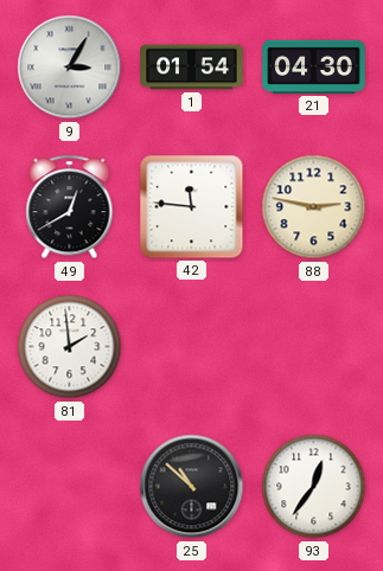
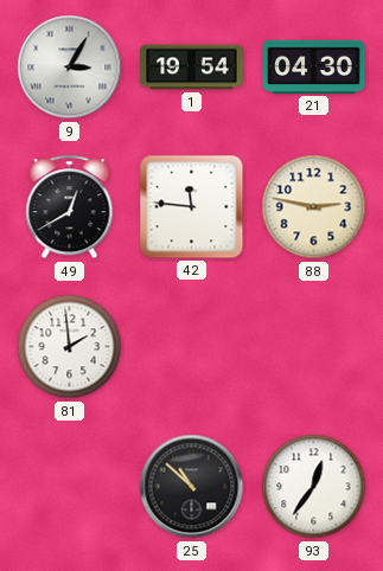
1: 01:54 -> 19:54 (192, 68)
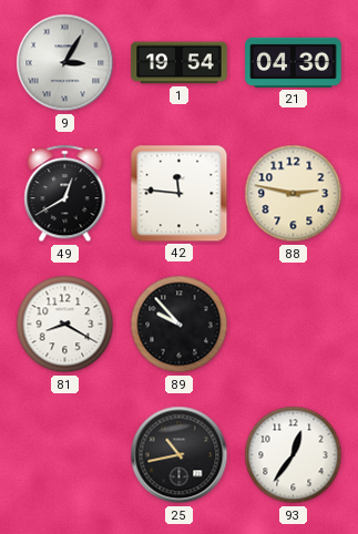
81: 1:59 -> 8:20 (65, 325)
89: none -> 9:53 (180, 325)
25: 10:52 -> 10:43 (180, 455)
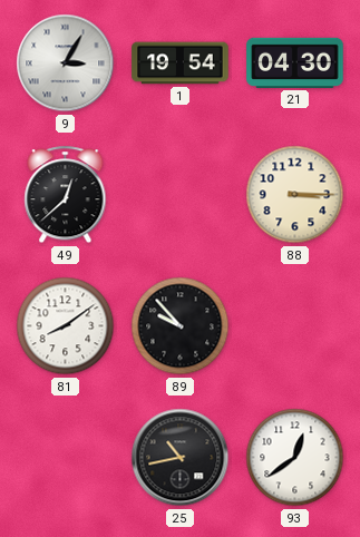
49: 12:40 -> 12:38 (66, 195)
42: 11:46 -> none (180, 194)
88: 2:47 -> 3:15 (295, 195)
81: 8:20 -> 8:09 (66, 326)
93: 12:36 -> 12:39 (295, 458)
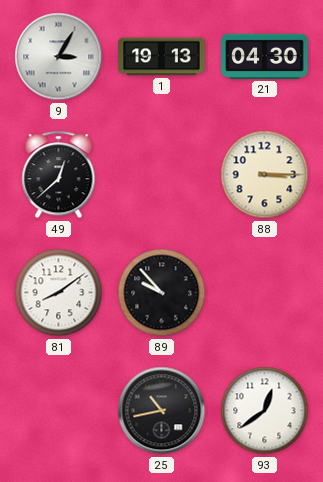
1: 19:54 -> 19:13 (162, 57)
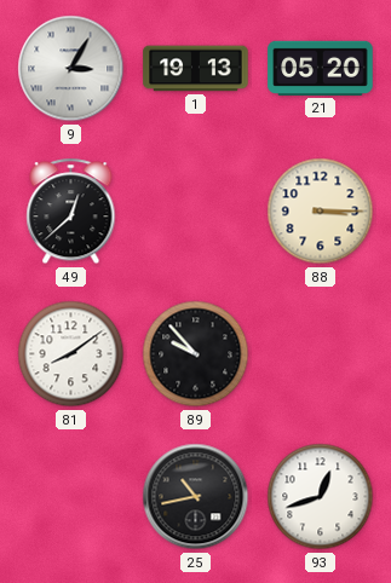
21: 04:30 -> 05:20 (321, 68)
93: 12:39 -> 12:42 (321, 497)
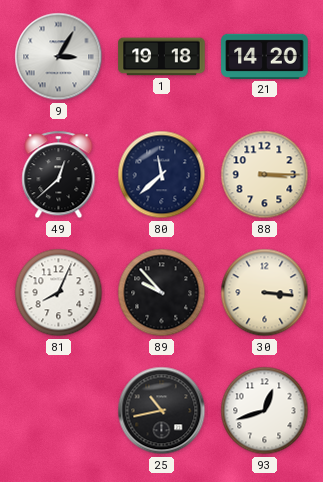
1: 19:13 -> 19:18 (162, 57)
21: 05:20 -> 14:20 (265, 56)
80: none -> 11:38 (162, 175)
81: 8:09 -> 8:04 (59, 293)
30: none -> 3:16 (265, 293)
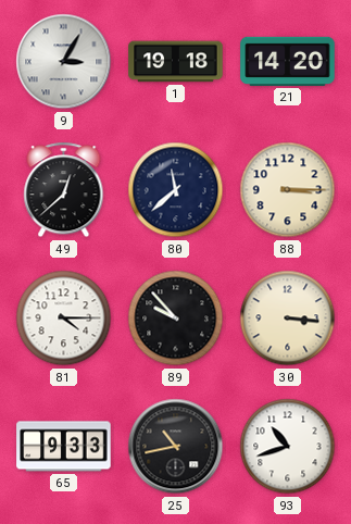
81: 8:04 -> 4:15 (64, 319)
65: none -> 9:33 (64, 447)
93: 12:42 -> 10:42 (288, 447)
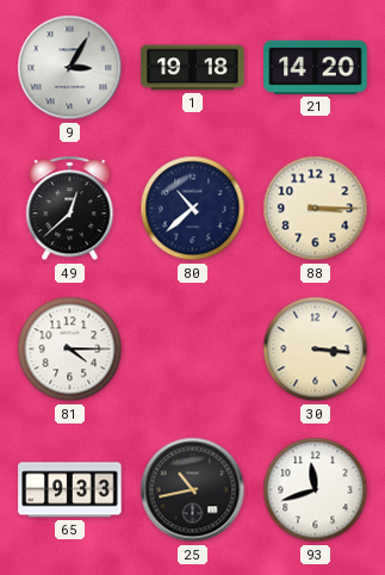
80: 11:38 -> 10:38 (193, 209)
89: 9:53 -> none (176, 319)
93: 10:42 -> 11:42 (316, 490)
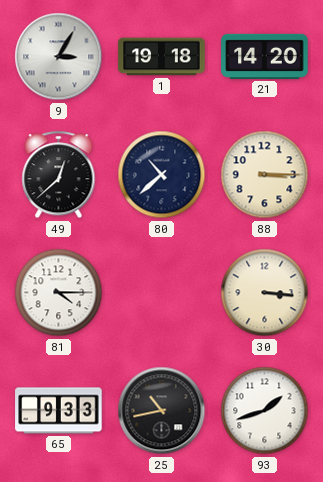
93: 11:42 -> 1:42 (265, 411)
